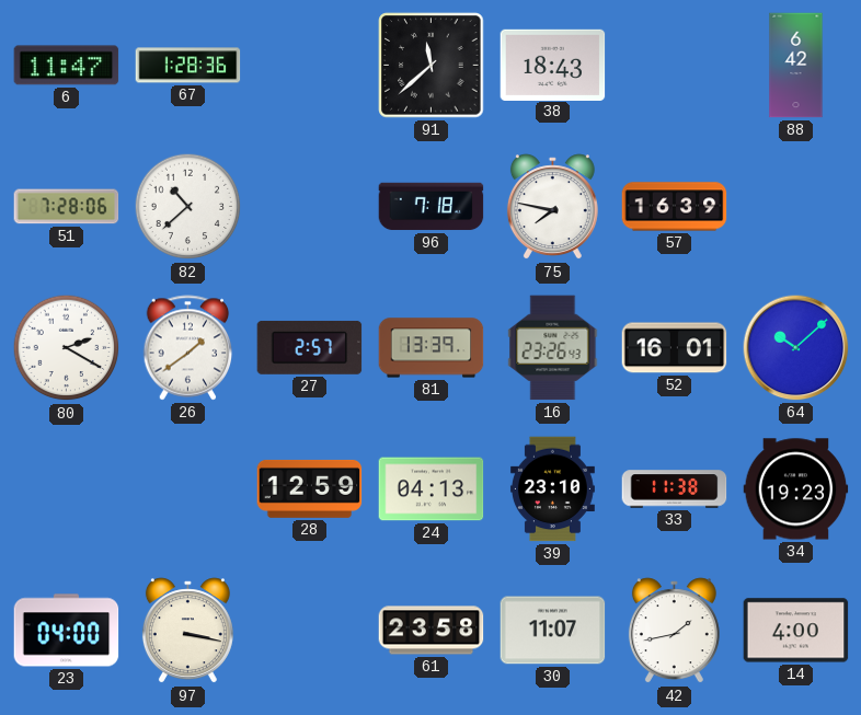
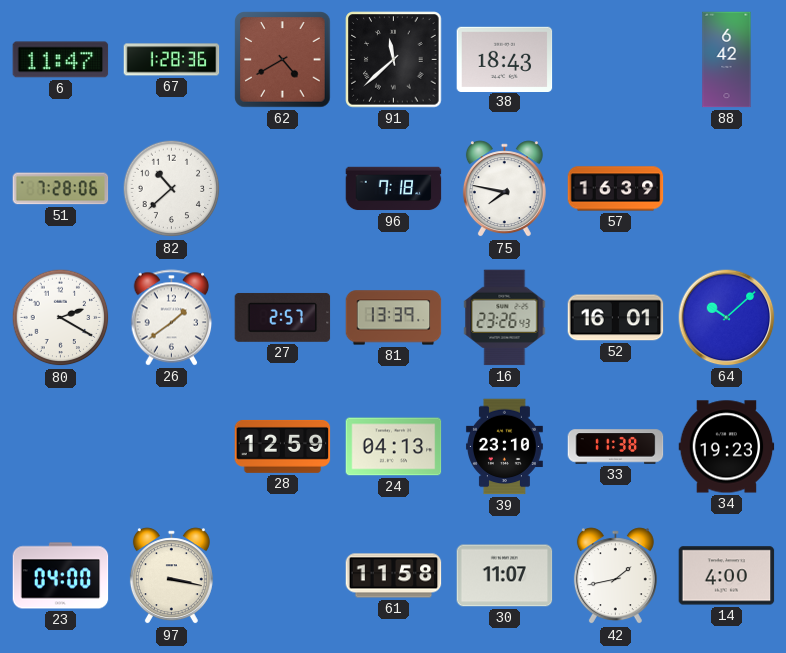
62: none -> 4:40 (283, 60)
61: 23:58 -> 11:58 (394, 576)
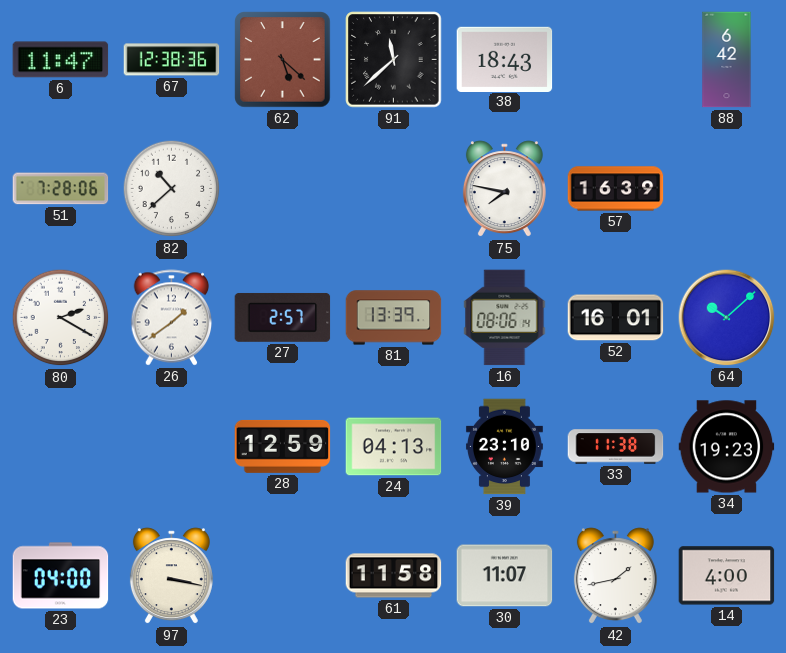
67: 1:28 -> 12:38 (172, 60)
62: 4:40 -> 5:22 (283, 60)
96: 7:18 -> none (394, 189)
16: 23:26 -> 08:06 (505, 318)
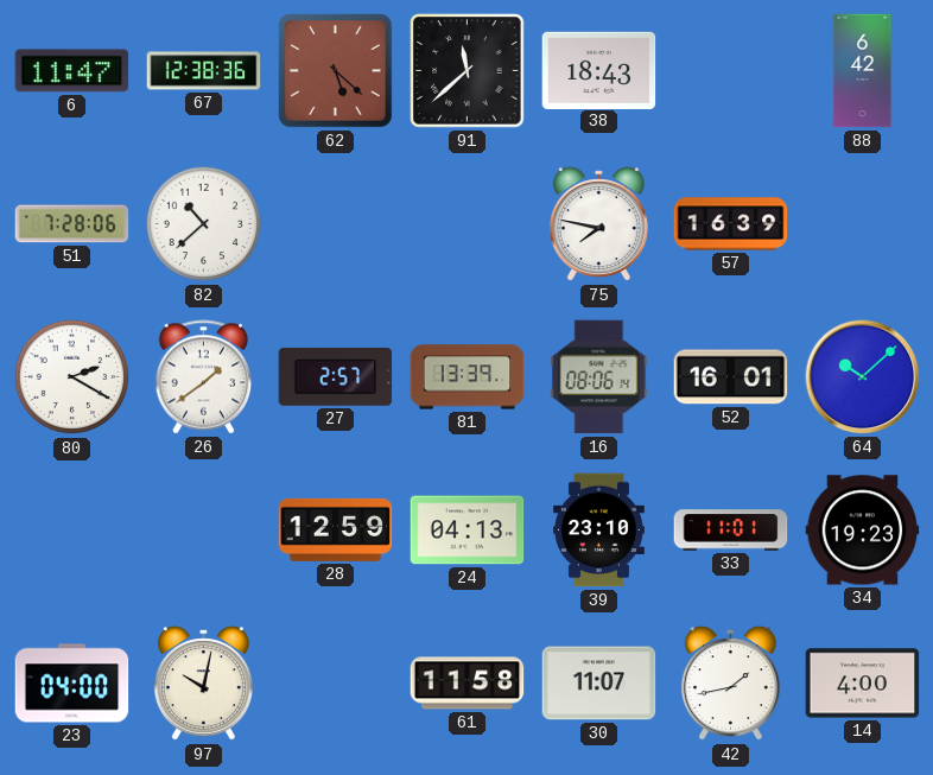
33: 11:38 -> 11:01 (731, 531)
97: 3:17 -> 10:02 (203, 684)
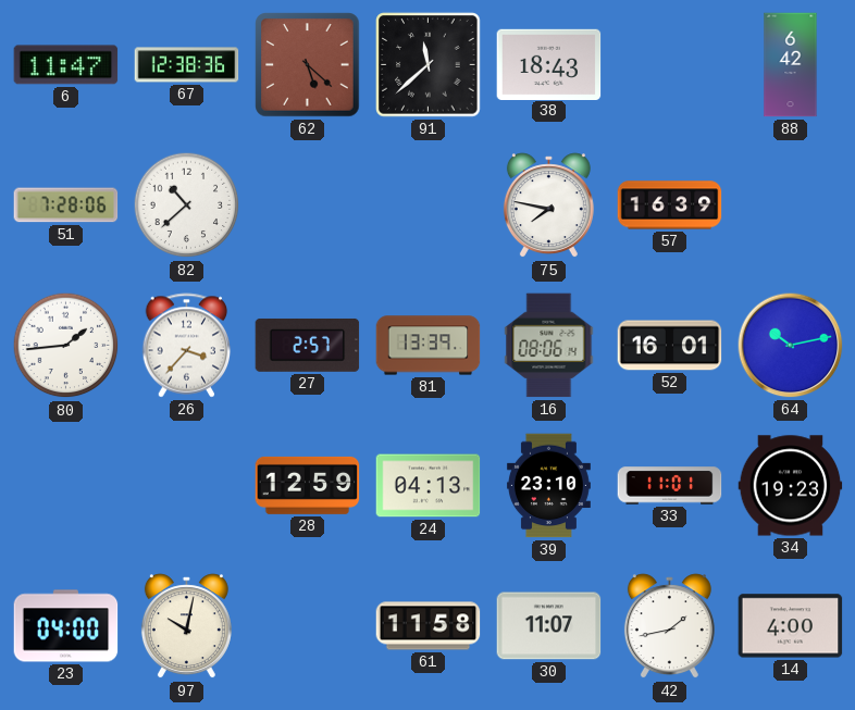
80: 2:20 -> 1:44 (66, 346)
26: 1:39 -> 3:37 (187, 346)
64: 10:08 -> 10:13 (791, 346)
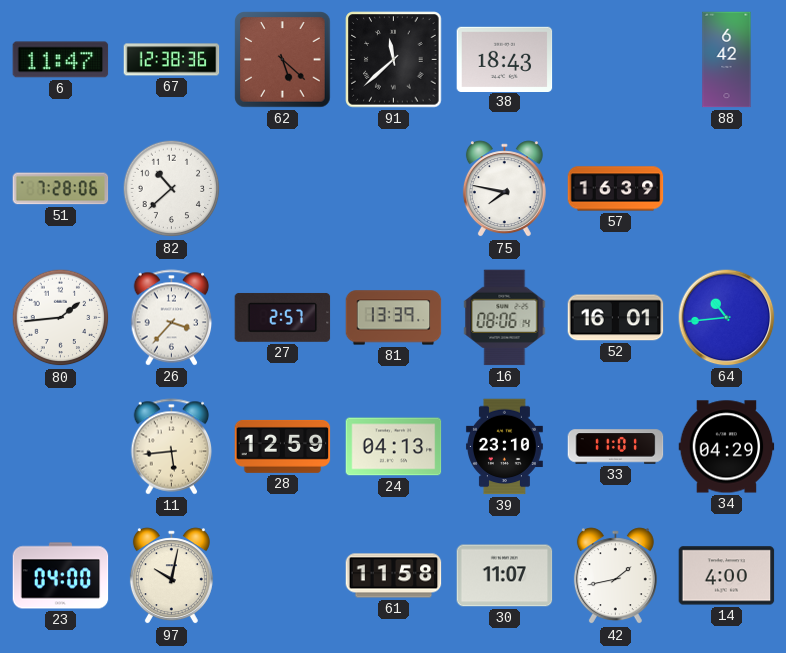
64: 10:13 -> 10:44 (727, 318)
11: none -> 5:44 (172, 447)
34: 19:23 -> 04:29 (727, 447)
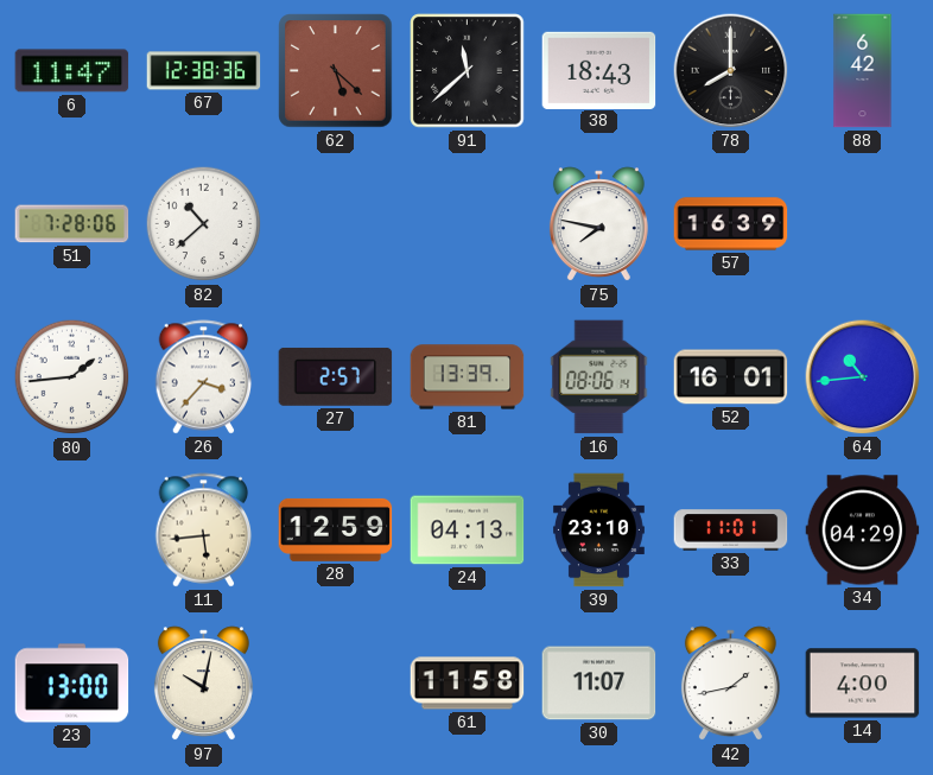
78: none -> 8:00 (731, 71)
23: 04:00 -> 13:00 (72, 684)
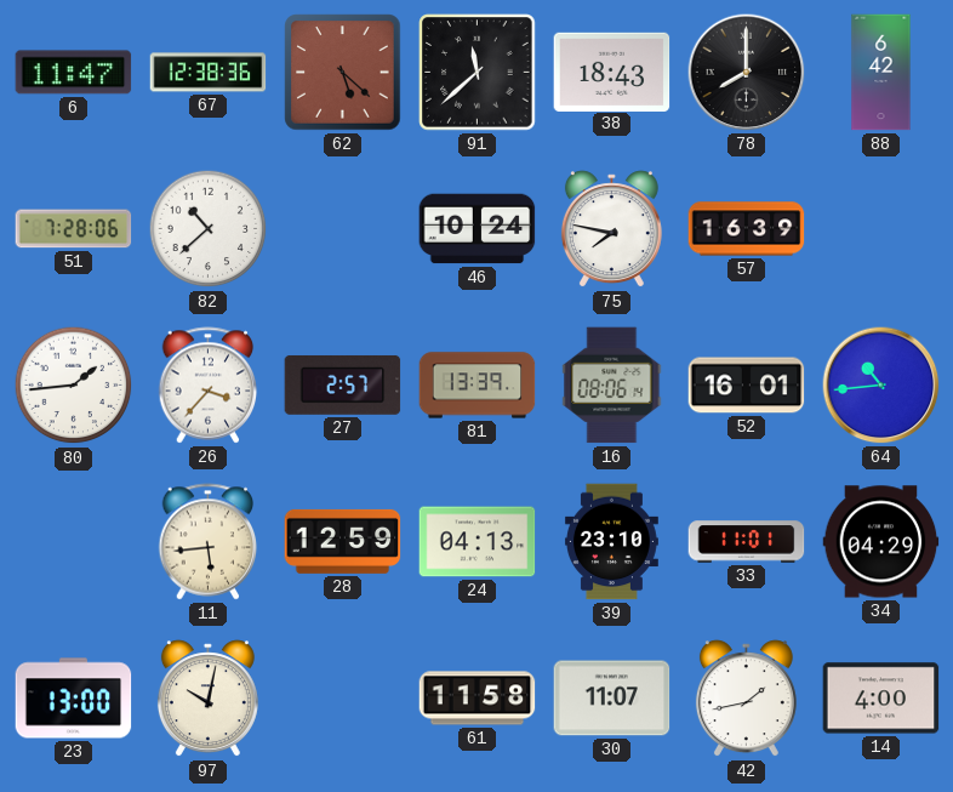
46: none -> 10:24 (478, 229)
